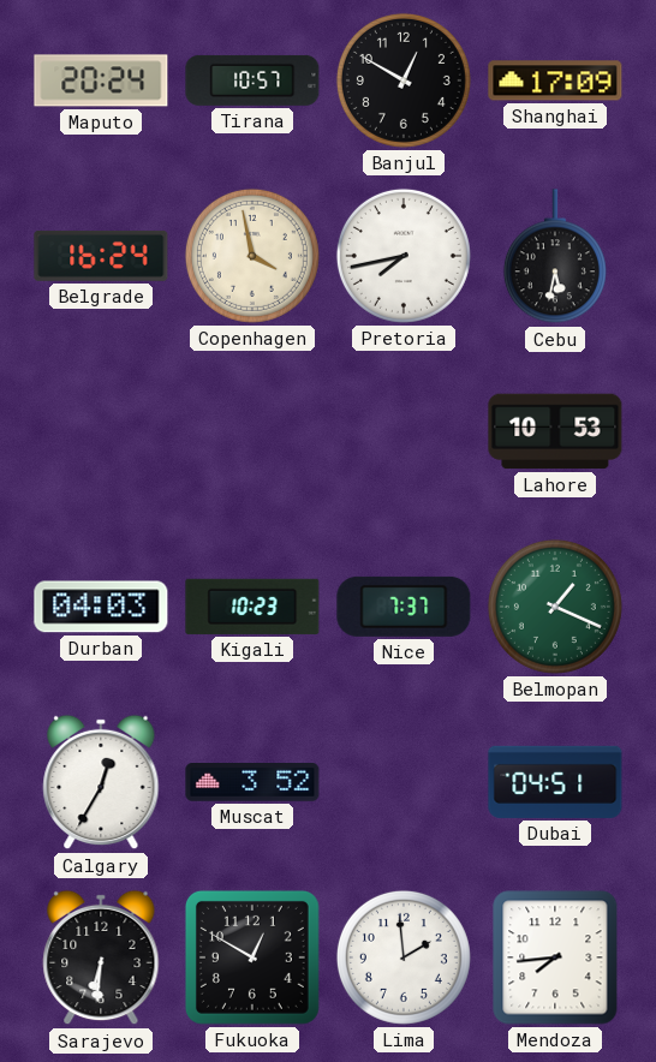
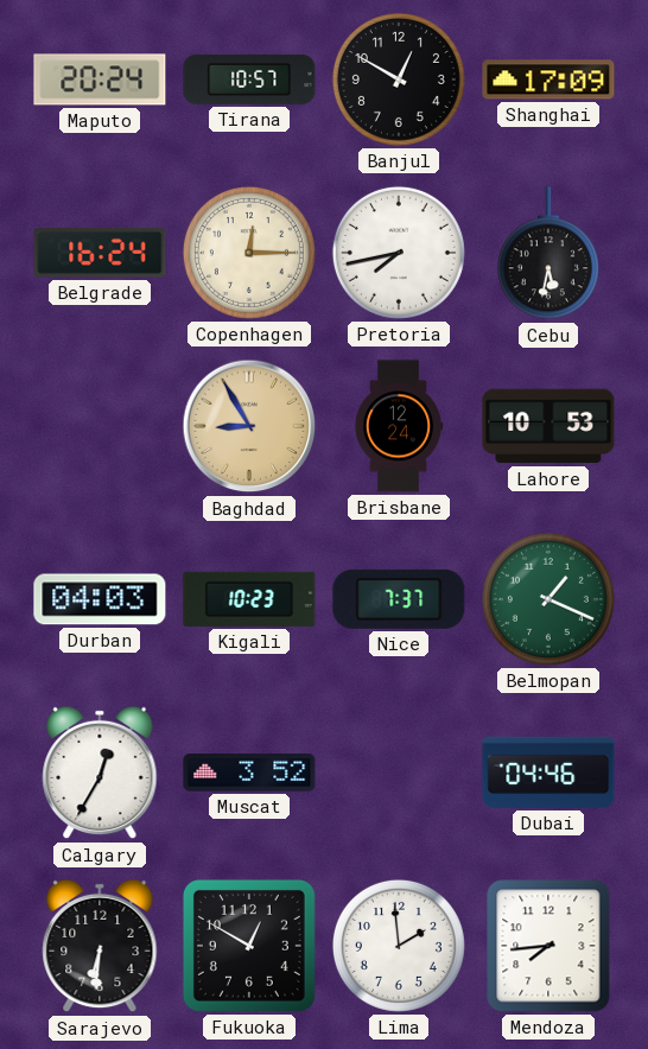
Copenhagen: 3:58 -> 12:15 (249, 253)
Baghdad: none -> 8:55 (249, 426)
Brisbane: none -> 12:24 (399, 426)
Dubai: 04:51 -> 04:46 (548, 773)
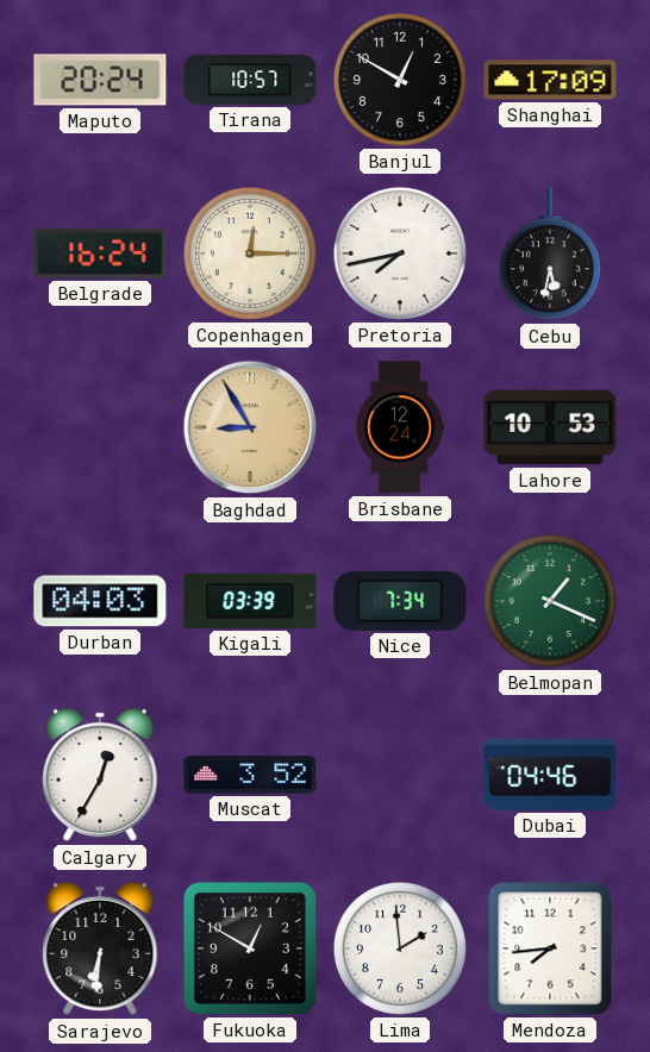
Kigali: 10:23 -> 03:39 (250, 601)
Nice: 7:37 -> 7:34 (400, 601)
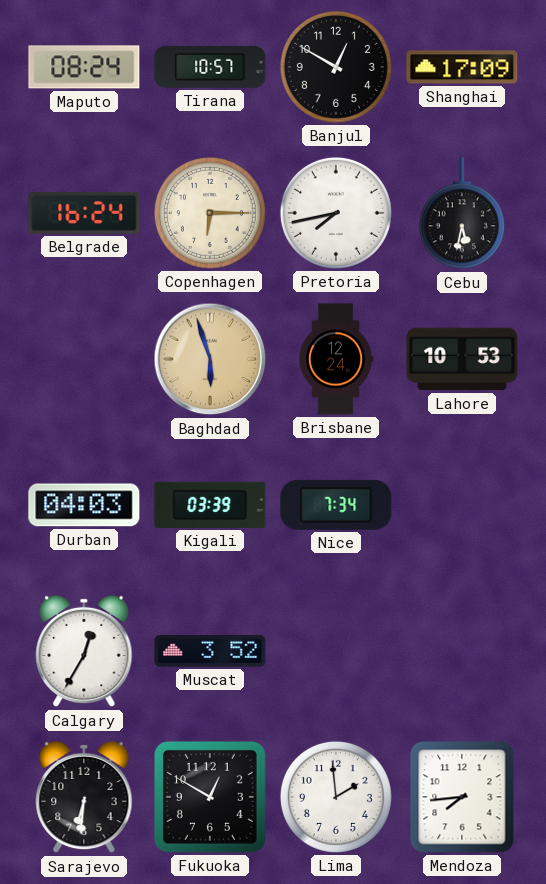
Maputo: 20:24 -> 08:24 (84, 67)
Copenhagen: 12:15 -> 6:15 (210, 213)
Baghdad: 8:55 -> 5:57 (210, 359)
Belmopan: 1:19 -> none (550, 601)
Dubai: 04:46 -> none (550, 775)
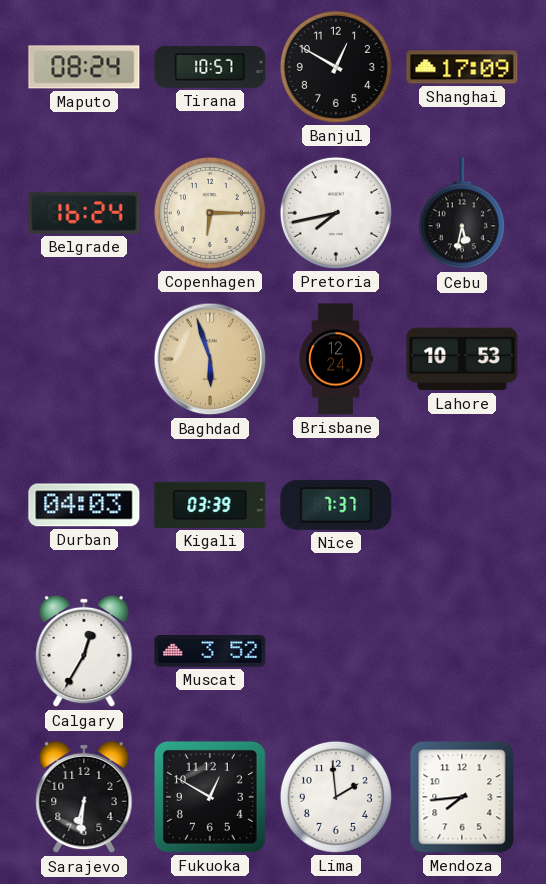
Nice: 7:34 -> 7:37 (336, 505)
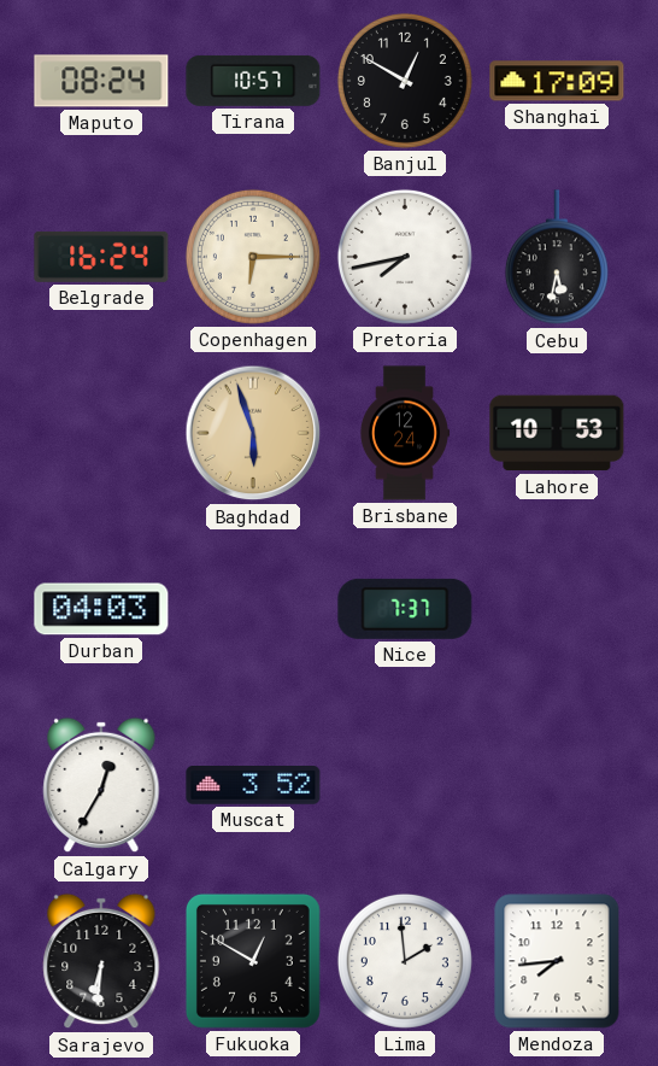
Kigali: 03:39 -> none (210, 505)
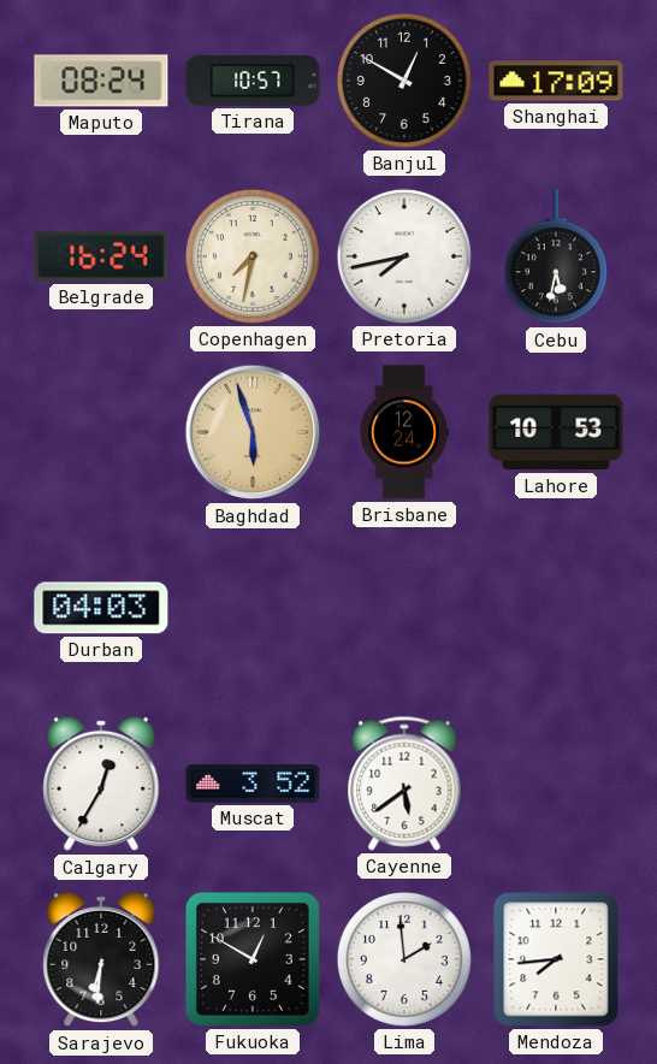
Copenhagen: 6:15 -> 7:32 (253, 256)
Nice: 7:37 -> none (405, 609)
Cayenne: none -> 5:39 (404, 784)
